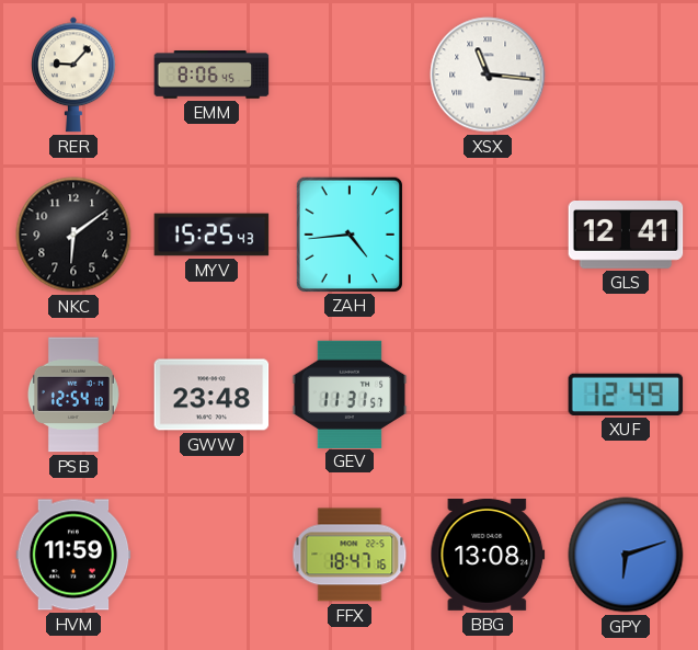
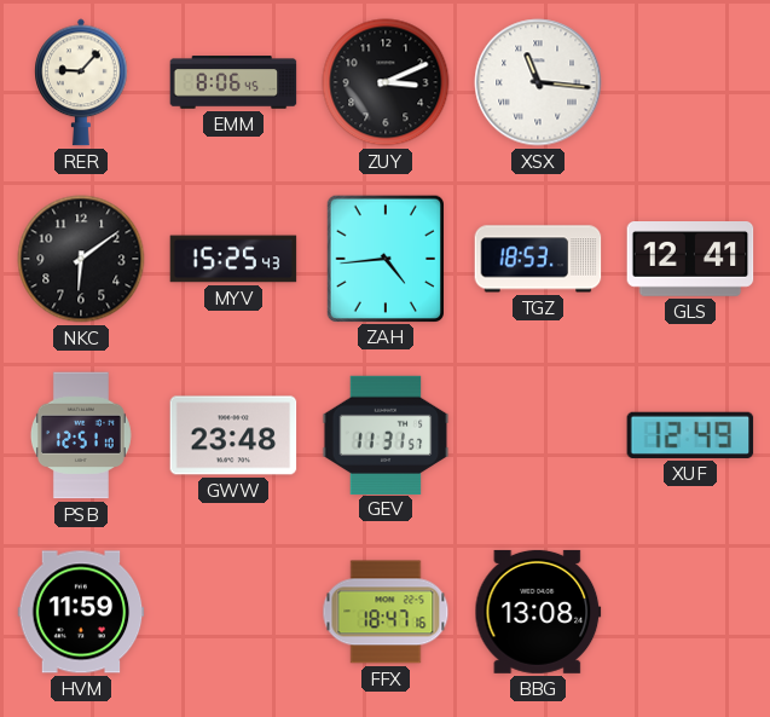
ZUY: none -> 3:11 (386, 82)
TGZ: none -> 18:53 (538, 259)
PSB: 12:54 -> 12:51 (81, 435)
GPY: 6:12 -> none (626, 555)
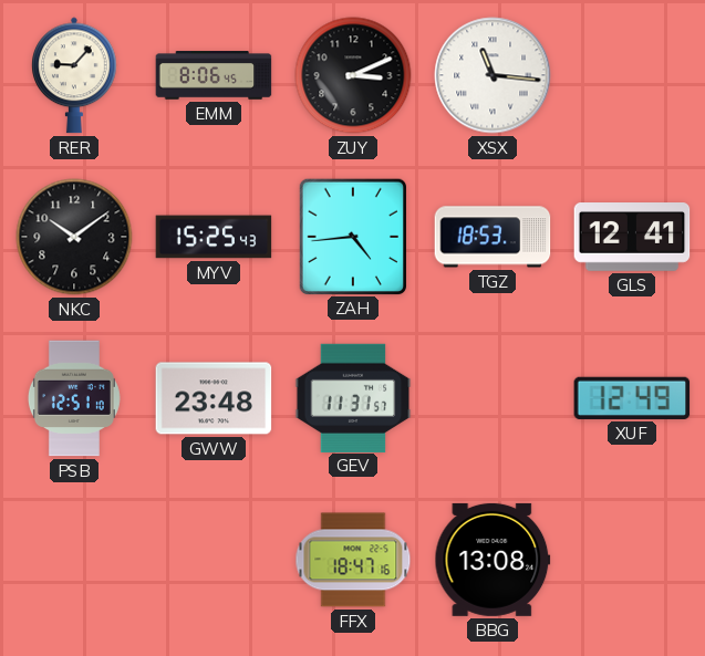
NKC: 6:09 -> 10:09 (74, 237)
HVM: 11:59 -> none (81, 612)
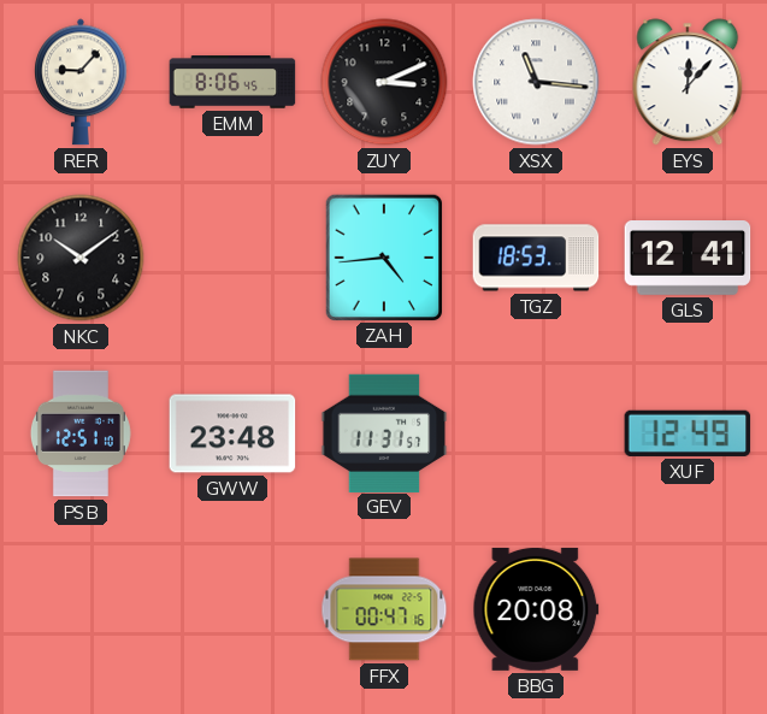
EYS: none -> 12:07 (688, 82)
MYV: 15:25 -> none (214, 237)
FFX: 18:47 -> 00:47 (384, 609)
BBG: 13:08 -> 20:08 (536, 609)
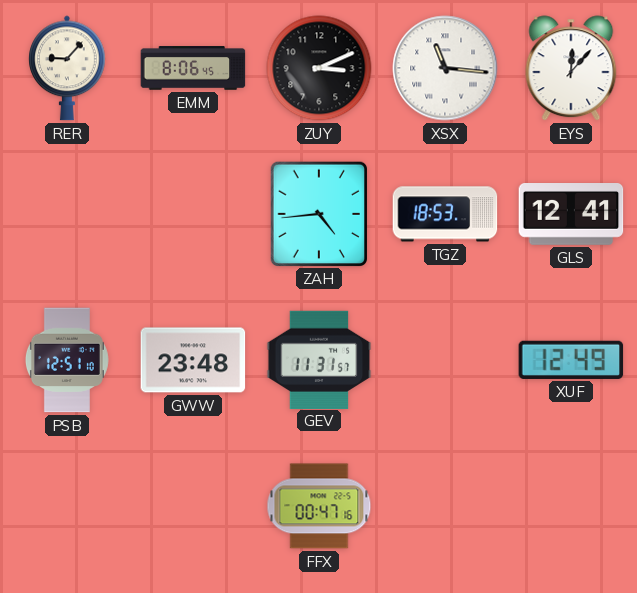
NKC: 10:09 -> none (81, 258)
BBG: 20:08 -> none (536, 609)
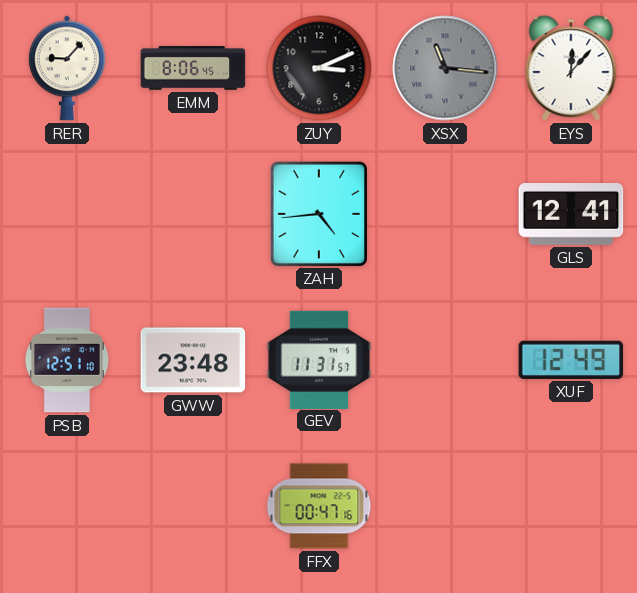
XSX dial: white -> grey (445, 68)
TGZ: 18:53 -> none (445, 214)
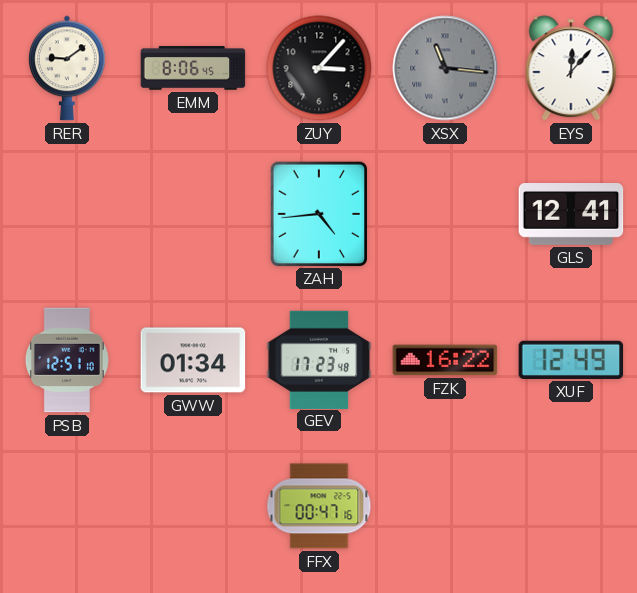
RER: 9:07 -> 9:09 (67, 68)
ZUY: 3:11 -> 3:07 (319, 68)
GWW: 23:48 -> 01:34 (193, 360)
GEV: 11:31 -> 17:23 (319, 359)
FZK: none -> 16:22 (445, 360)
